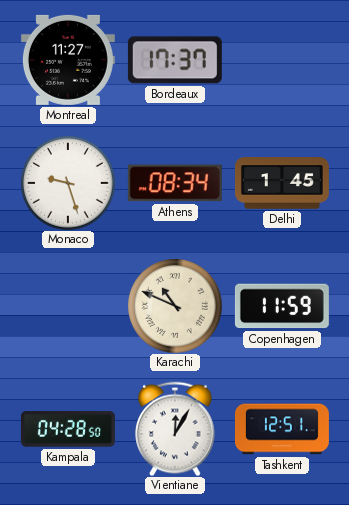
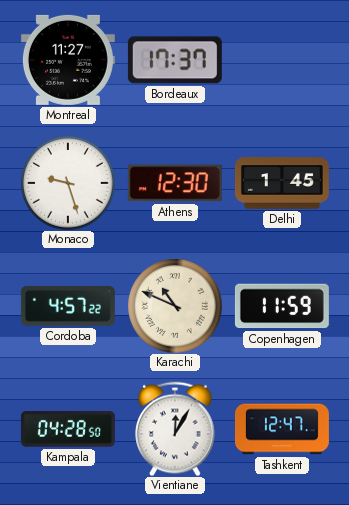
Athens: 08:34 -> 12:30 (175, 183)
Cordoba: none -> 4:57 (68, 306)
Tashkent: 12:51 -> 12:47 (282, 429)
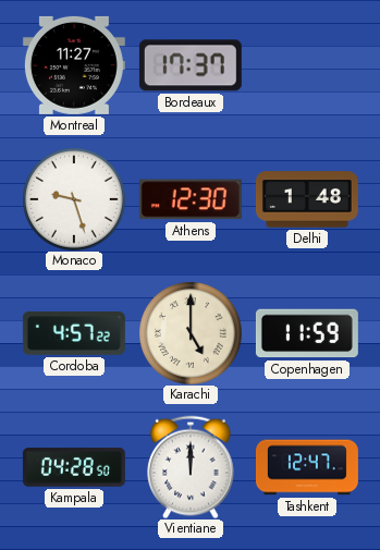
Delhi: 1:45 -> 1:48 (307, 199)
Karachi: 10:49 -> 5:00 (191, 333)
Vientiane: 12:05 -> 12:00 (192, 467)
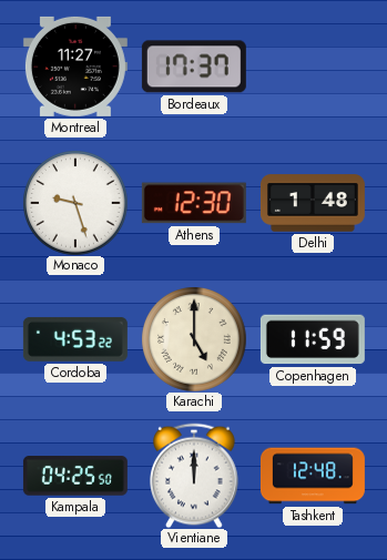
Cordoba: 4:57 -> 4:53 (75, 339)
Kampala: 04:28 -> 04:25 (75, 476)
Tashkent: 12:47 -> 12:48 (313, 476)
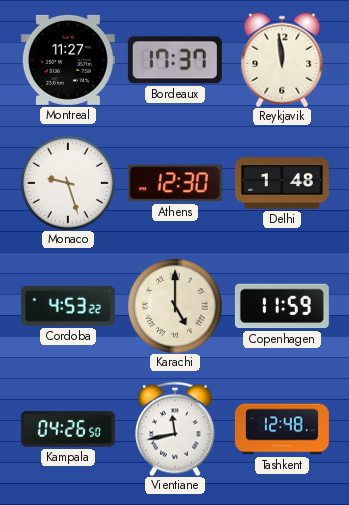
Reykjavik: none -> 11:59 (282, 60)
Kampala: 04:25 -> 04:26 (68, 429)
Vientiane: 12:00 -> 11:43 (176, 429)
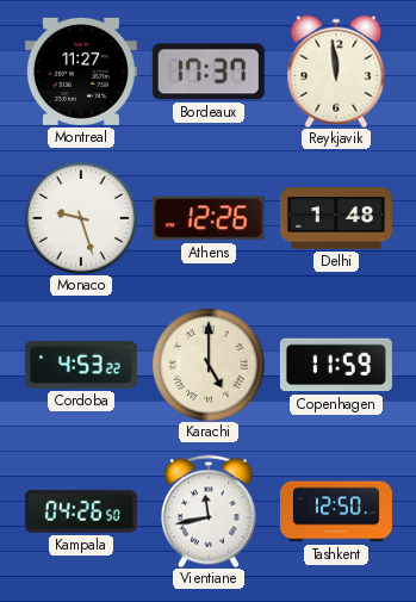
Athens: 12:30 -> 12:26 (209, 218)
Tashkent: 12:48 -> 12:50 (336, 511)
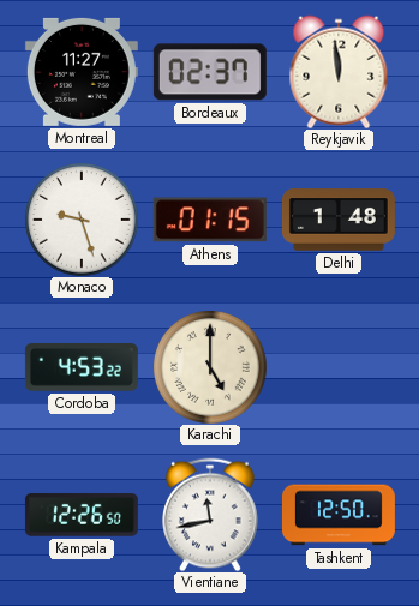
Bordeaux: 17:37 -> 02:37 (210, 72)
Athens: 12:26 -> 01:15 (210, 220)
Copenhagen: 11:59 -> none (336, 365)
Kampala: 04:26 -> 12:26 (82, 515)
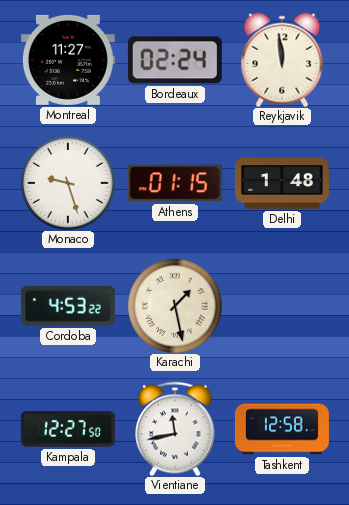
Bordeaux: 02:37 -> 02:24 (175, 60)
Karachi: 5:00 -> 1:28 (175, 306)
Kampala: 12:26 -> 12:27 (68, 429)
Tashkent: 12:50 -> 12:58 (282, 429)
